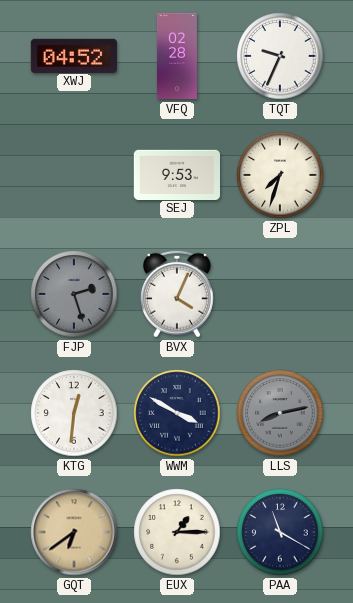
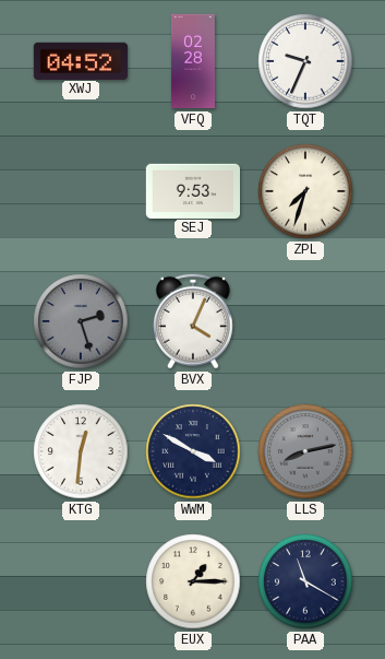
GQT: 6:39 -> none (74, 532)
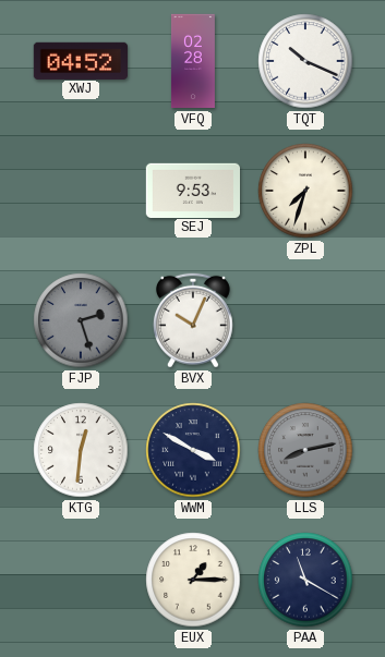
TQT: 9:34 -> 10:19 (305, 61)
BVX: 4:04 -> 10:04 (193, 320)
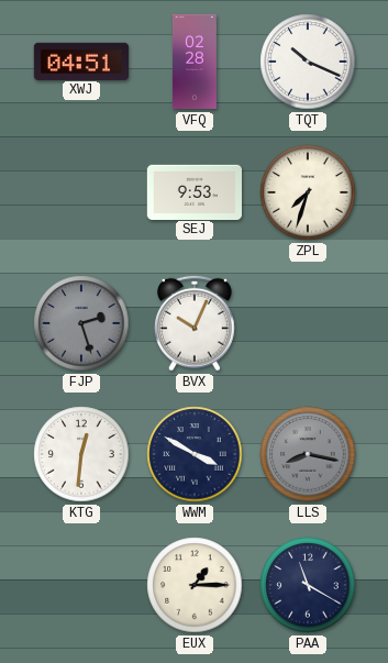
XWJ: 04:52 -> 04:51 (81, 60)
LLS: 8:13 -> 8:17 (308, 454)
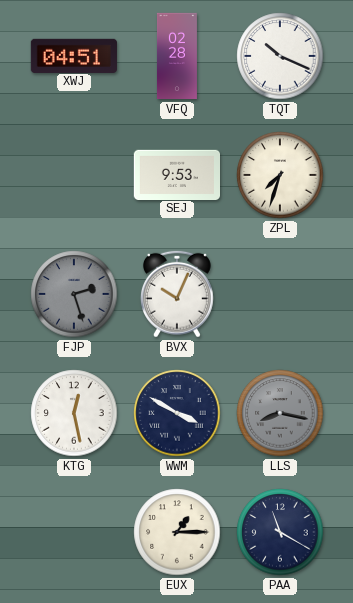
KTG: 12:31 -> 12:28 (74, 413)
